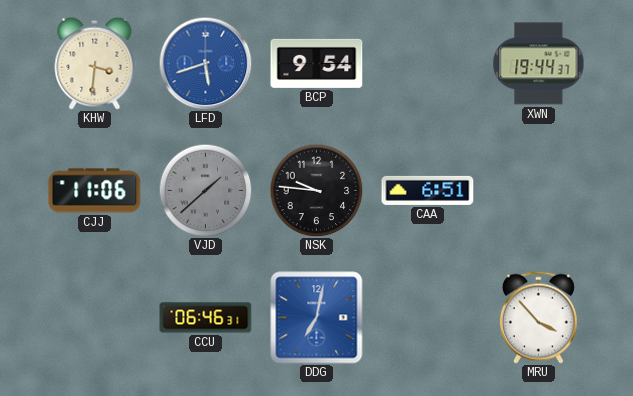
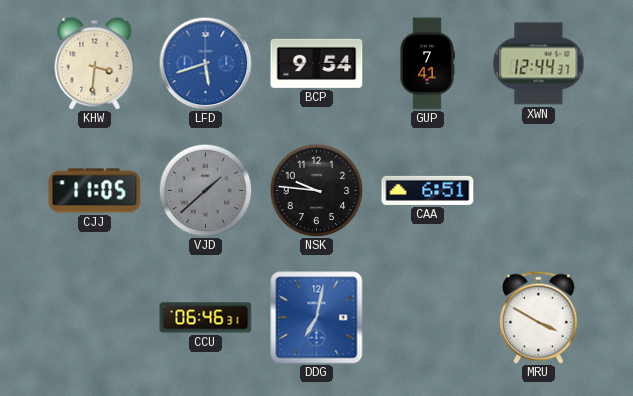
GUP: none -> 7:41 (427, 64)
XWN: 19:44 -> 12:44 (539, 64)
CJJ: 11:06 -> 11:05 (95, 191)
MRU: 3:53 -> 3:50 (538, 317)
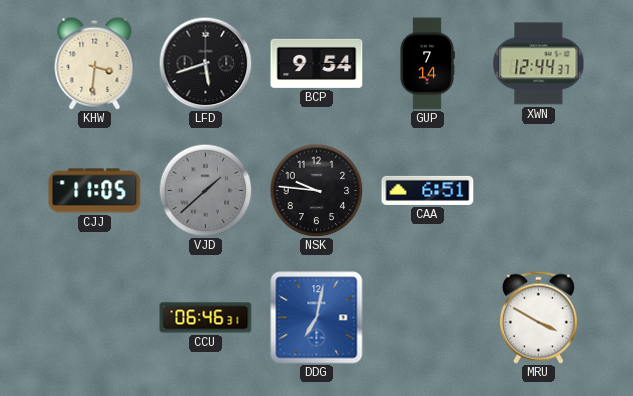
LFD dial: blue -> black (205, 63)
GUP: 7:41 -> 7:14 (427, 64)
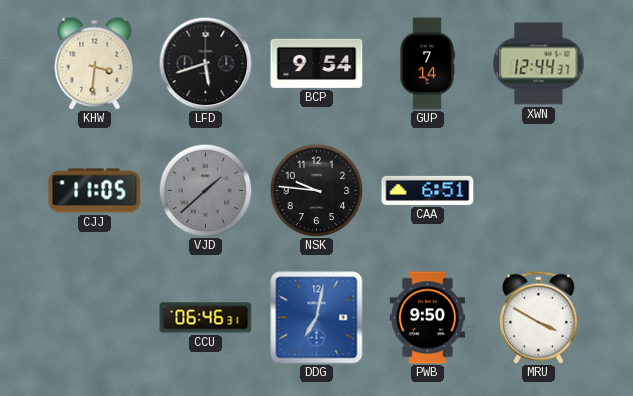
PWB: none -> 9:50 (427, 318)
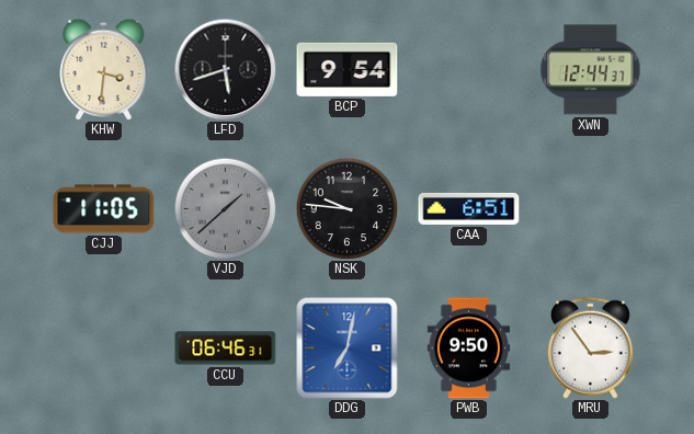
GUP: 7:14 -> none (427, 64)
MRU: 3:50 -> 2:54 (590, 347)
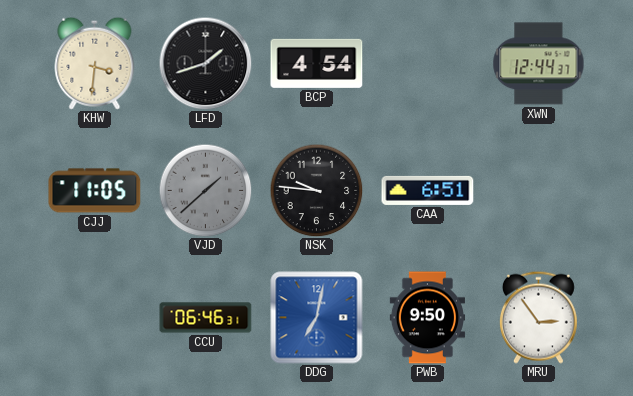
LFD: 5:42 -> 1:42 (205, 63)
BCP: 9:54 -> 4:54 (317, 63)
